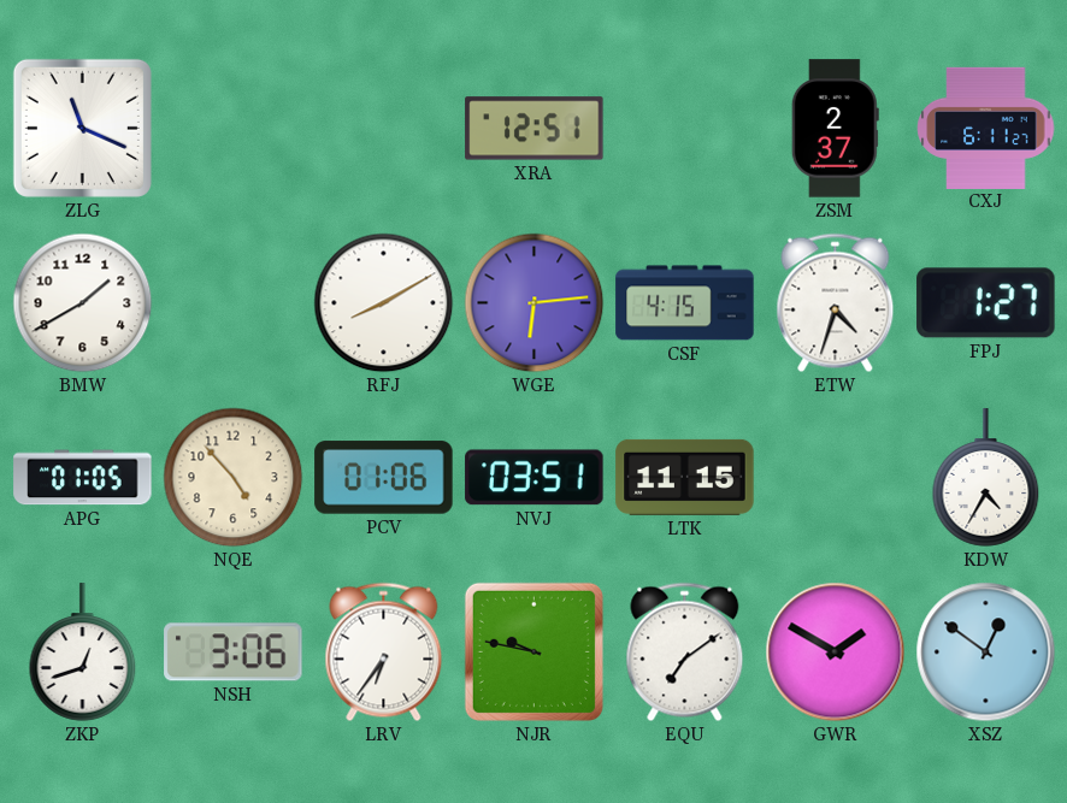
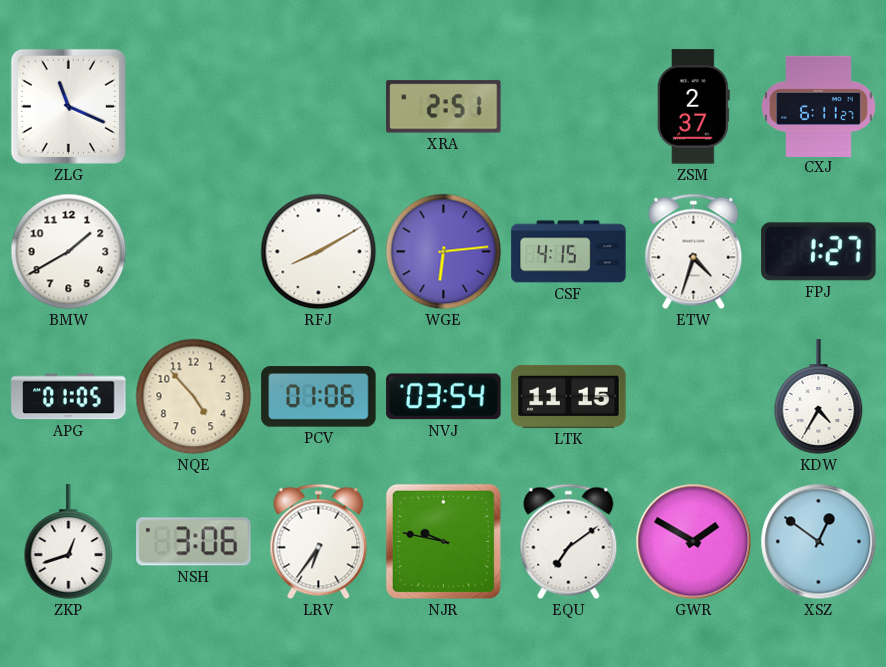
XRA: 12:51 -> 2:51 (444, 107)
NVJ: 03:51 -> 03:54 (444, 397)
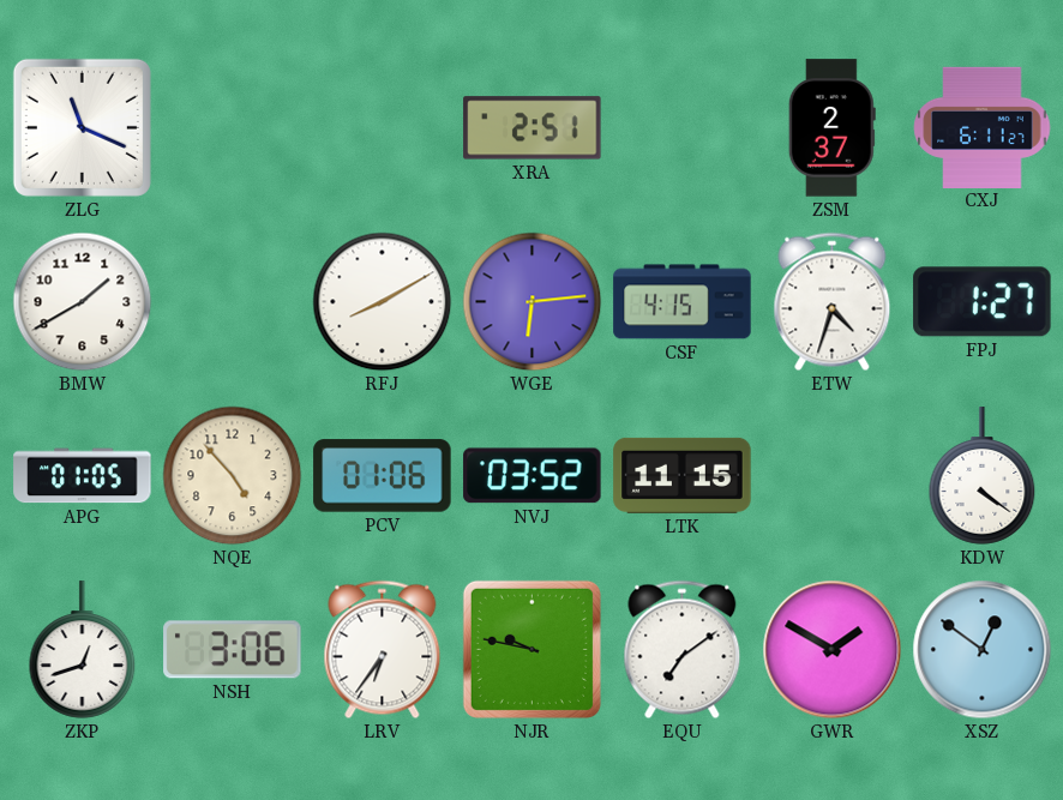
NVJ: 03:54 -> 03:52 (533, 476)
KDW: 4:35 -> 4:21 (983, 476)
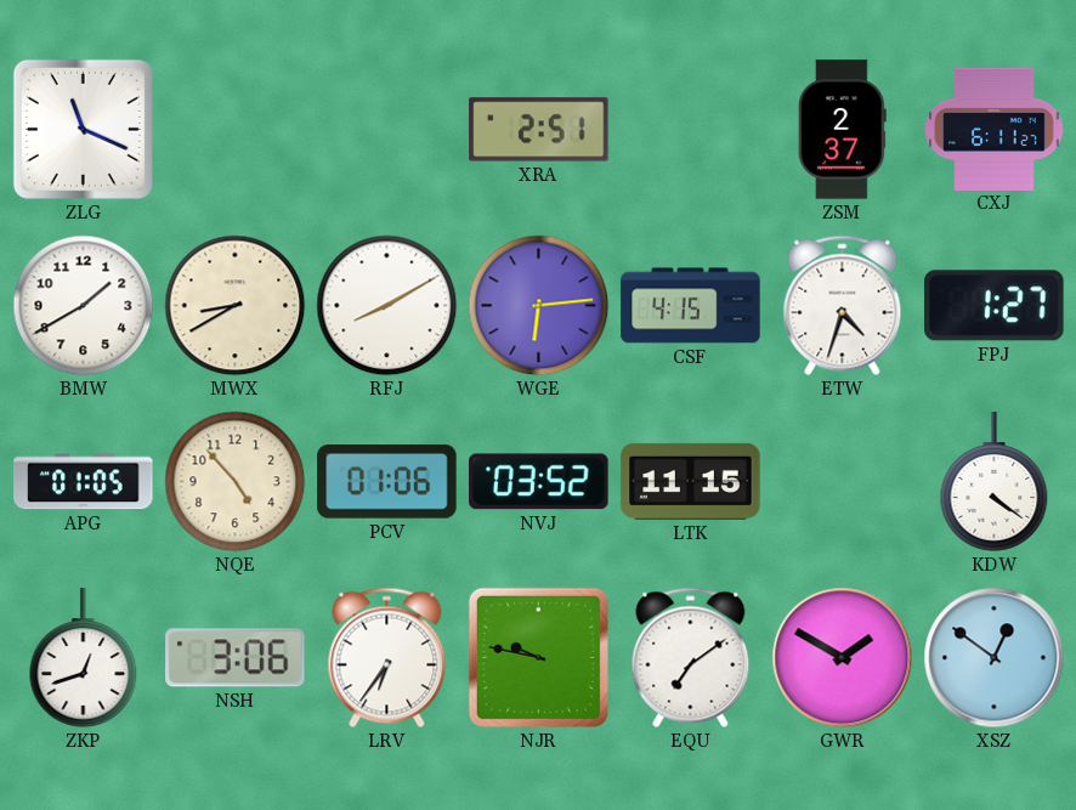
MWX: none -> 8:40 (236, 306)
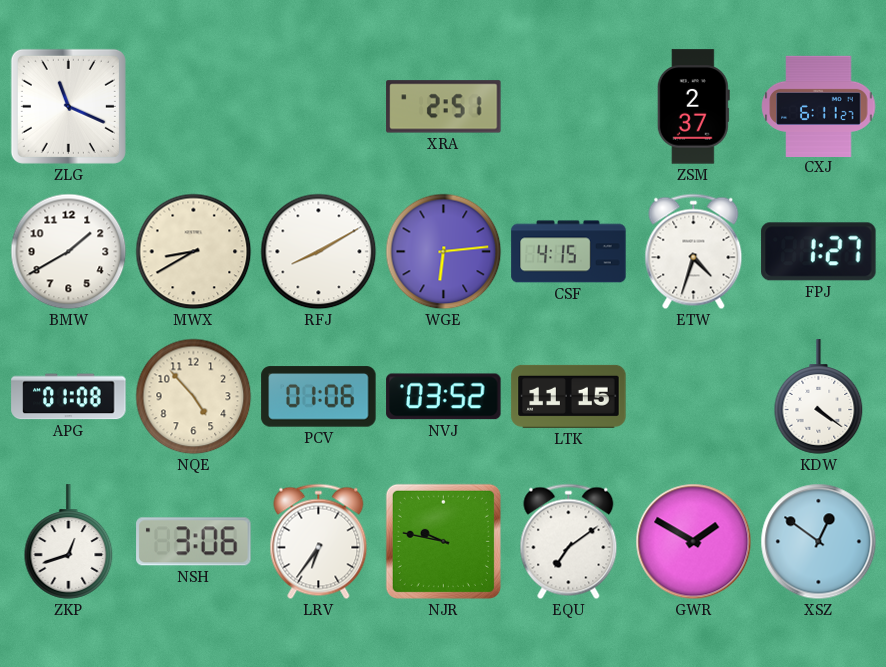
APG: 01:05 -> 01:08 (69, 397)
